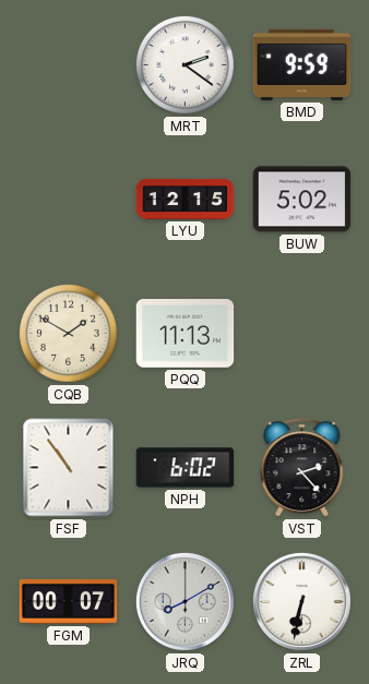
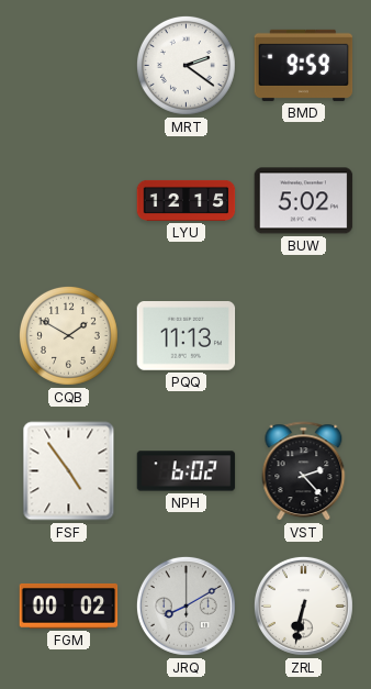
FSF: 10:54 -> 4:54 (69, 471)
FGM: 00:07 -> 00:02 (69, 605)
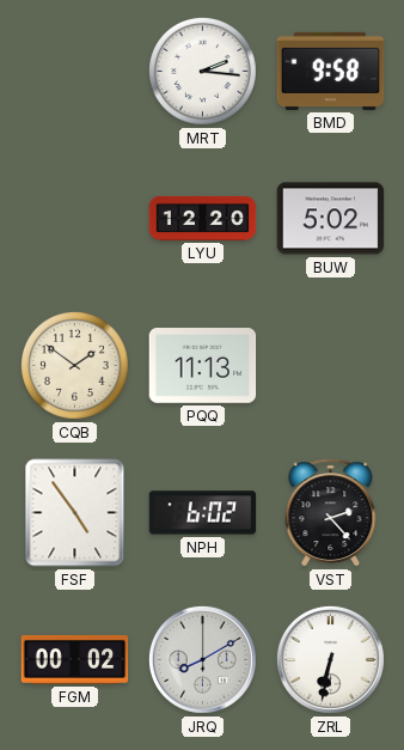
MRT: 2:21 -> 2:16 (202, 71)
BMD: 9:59 -> 9:58 (331, 71)
LYU: 12:15 -> 12:20 (203, 218)
CQB: 1:50 -> 1:51 (74, 365)
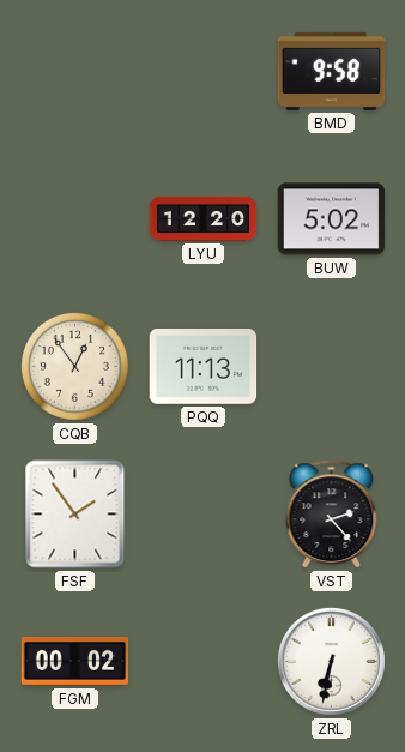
MRT: 2:16 -> none (202, 71)
CQB: 1:51 -> 12:54 (74, 366)
FSF: 4:54 -> 1:54 (75, 515)
NPH: 6:02 -> none (203, 513)
JRQ: 8:10 -> none (202, 659)
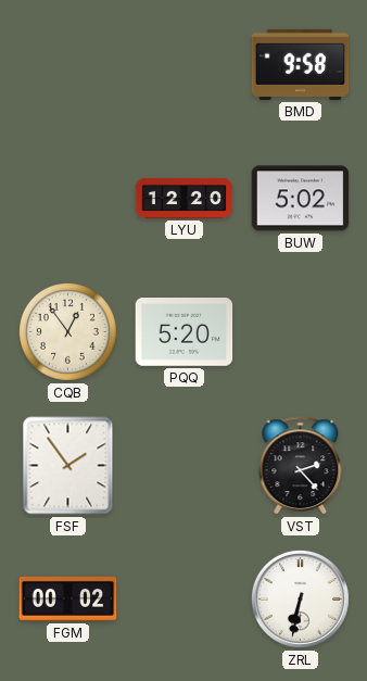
PQQ: 11:13 -> 5:20 (185, 332)
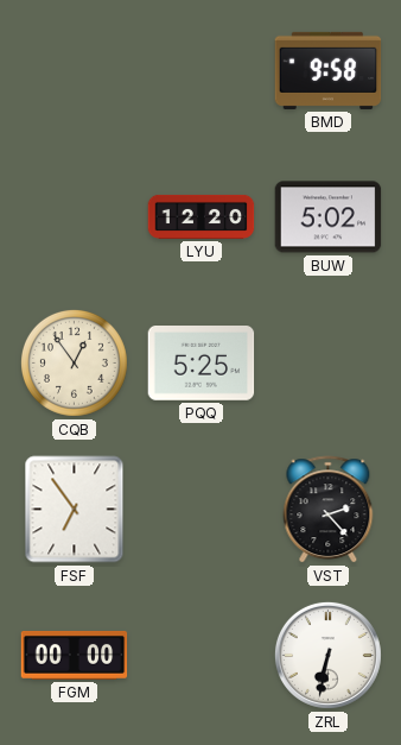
PQQ: 5:20 -> 5:25 (202, 364)
FSF: 1:54 -> 6:54 (75, 510)
FGM: 00:02 -> 00:00 (75, 655)
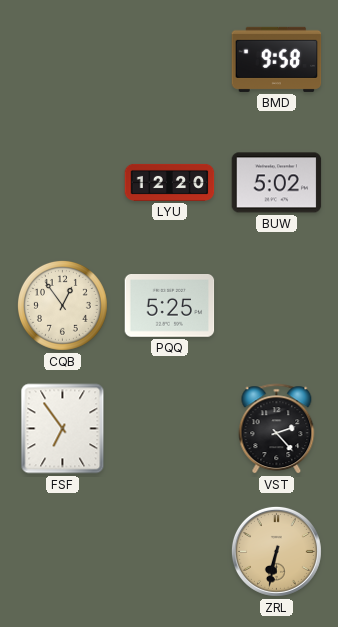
FGM: 00:00 -> none (75, 655)
ZRL dial: white -> champagne (276, 551)
